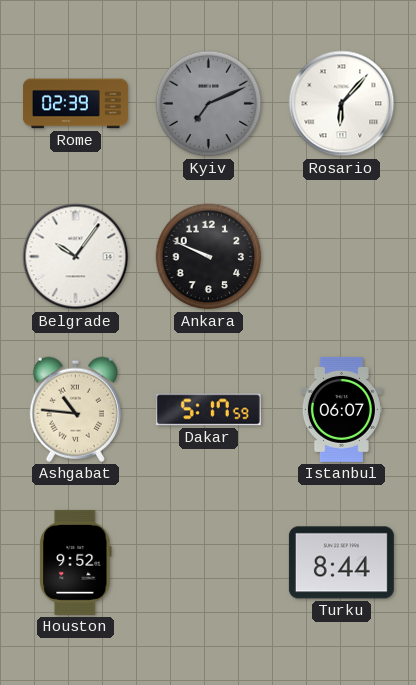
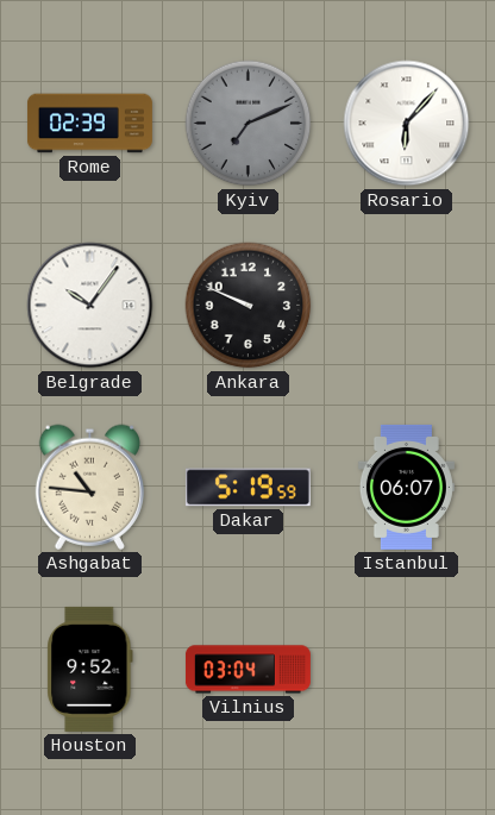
Dakar: 5:17 -> 5:19 (248, 488)
Vilnius: none -> 03:04 (248, 670)
Turku: 8:44 -> none (341, 563)
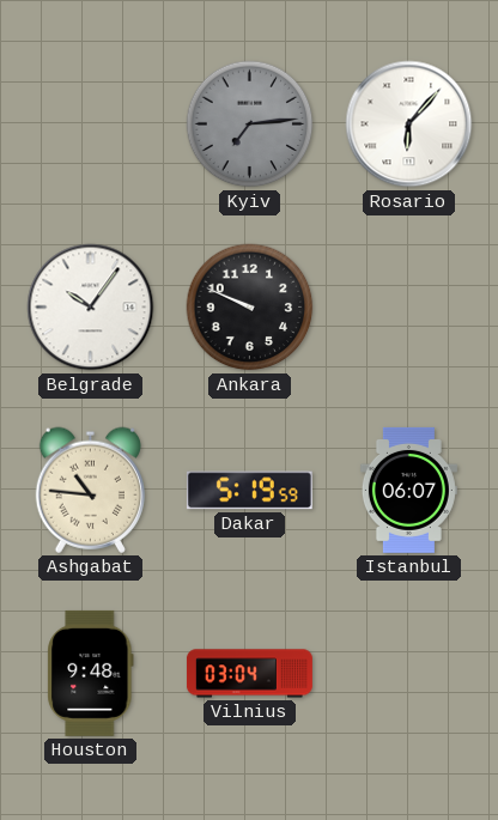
Rome: 02:39 -> none (89, 124)
Kyiv: 7:11 -> 7:14 (250, 124)
Houston: 9:52 -> 9:48 (91, 673)
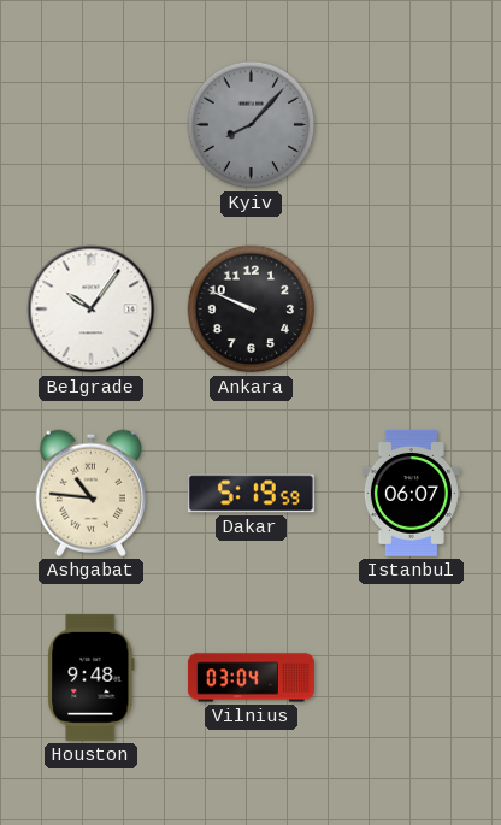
Kyiv: 7:14 -> 8:07 (252, 125)
Rosario: 6:07 -> none (409, 124)
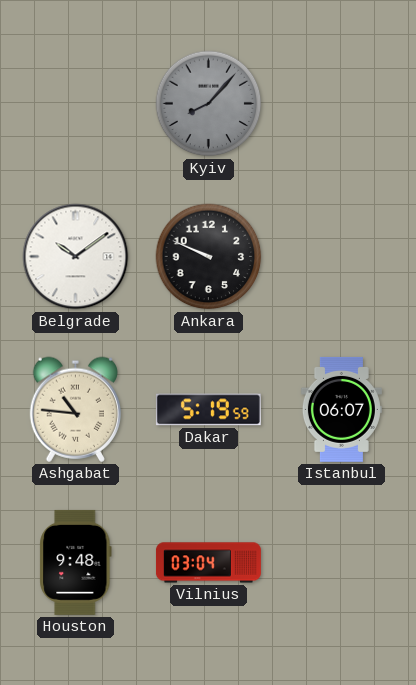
Belgrade: 10:06 -> 10:09 (76, 257)
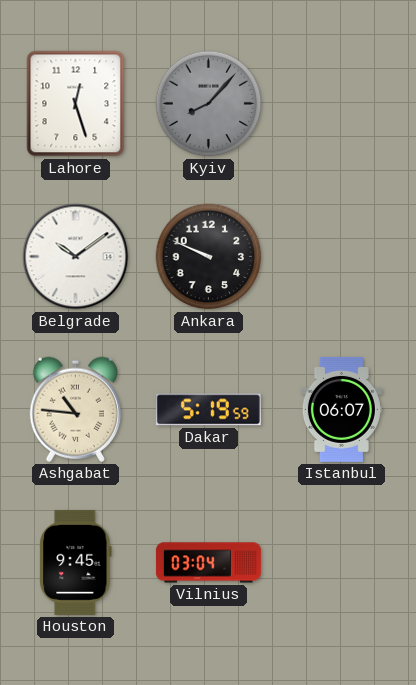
Lahore: none -> 12:27 (76, 104)
Houston: 9:48 -> 9:45 (76, 562)
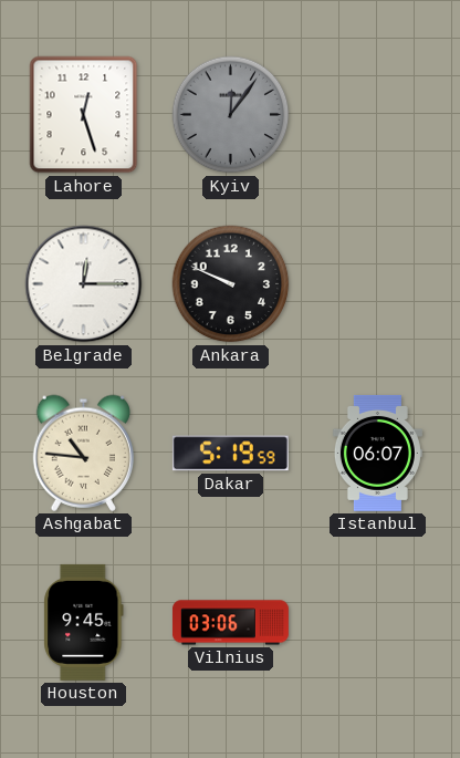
Kyiv: 8:07 -> 12:06 (231, 115)
Belgrade: 10:09 -> 12:15 (84, 284)
Vilnius: 03:04 -> 03:06 (230, 623)
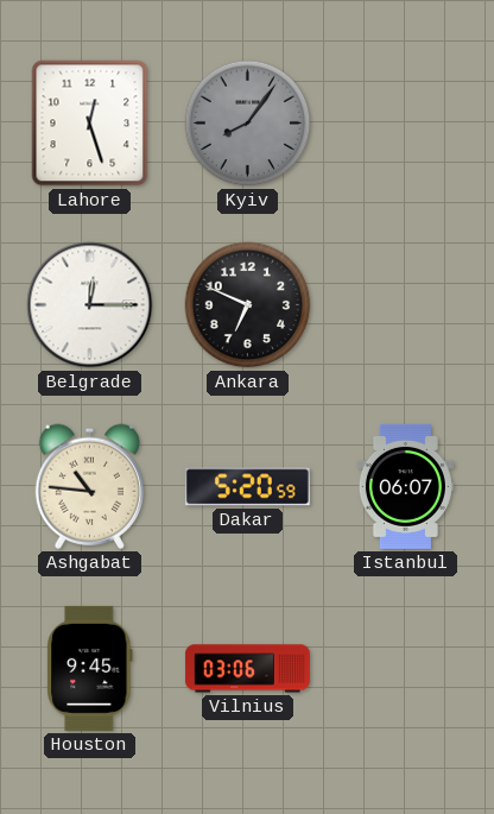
Kyiv: 12:06 -> 8:06 (248, 124)
Ankara: 9:49 -> 6:49 (248, 305)
Dakar: 5:19 -> 5:20 (247, 487)
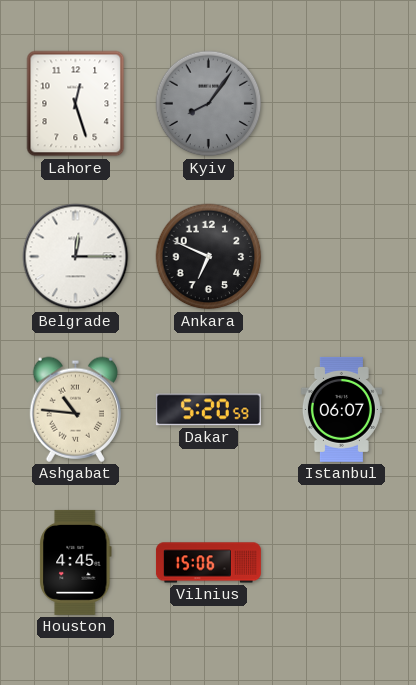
Houston: 9:45 -> 4:45 (76, 562)
Vilnius: 03:06 -> 15:06 (208, 563)
